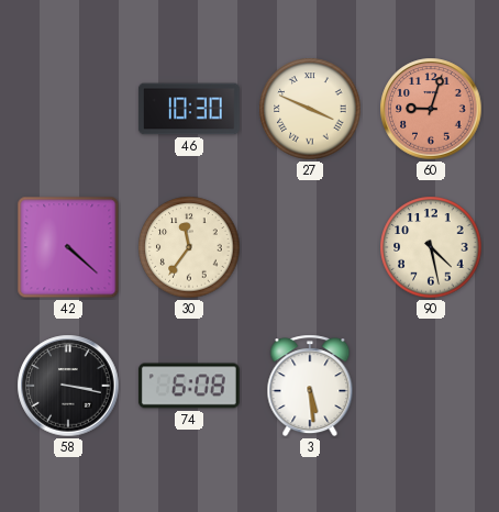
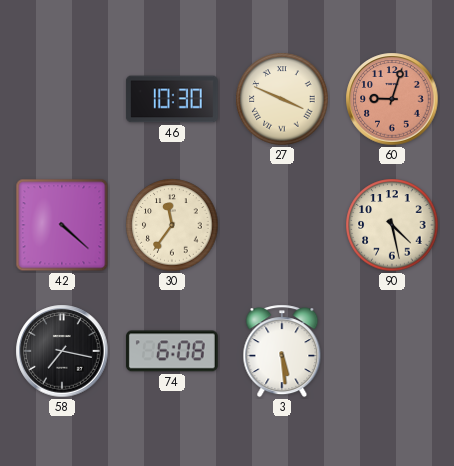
58: 3:17 -> 7:17 (62, 351)
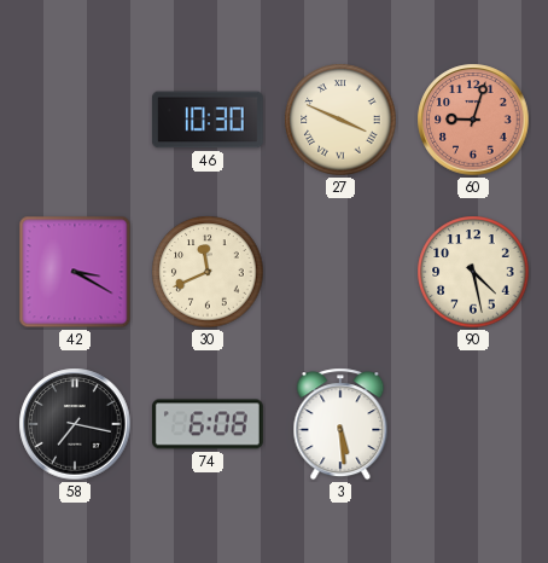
42: 4:22 -> 3:20 (75, 272)
30: 11:36 -> 11:41 (208, 272)
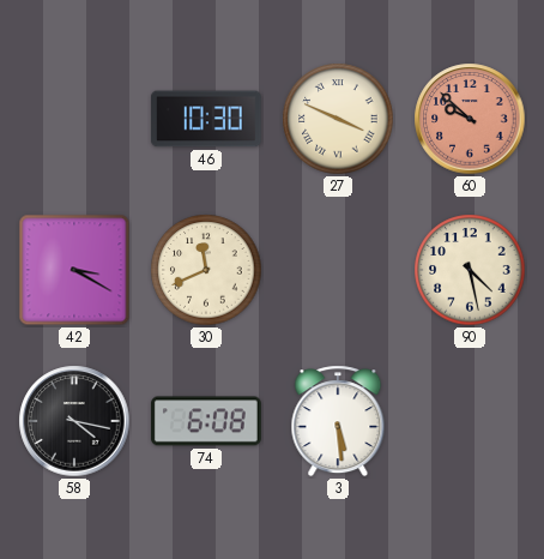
60: 9:03 -> 9:52 (470, 119)
58: 7:17 -> 4:17 (74, 421)
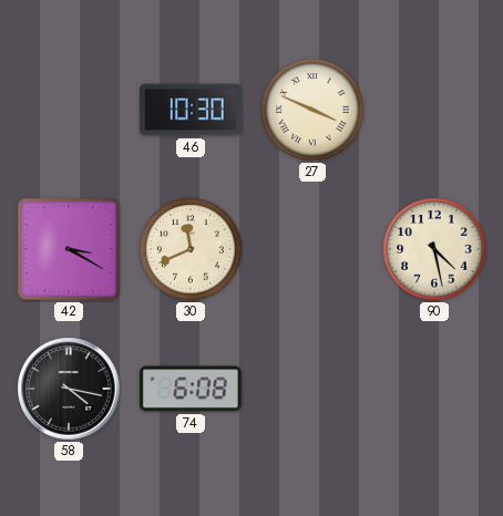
60: 9:52 -> none (470, 119)
3: 5:29 -> none (338, 421)
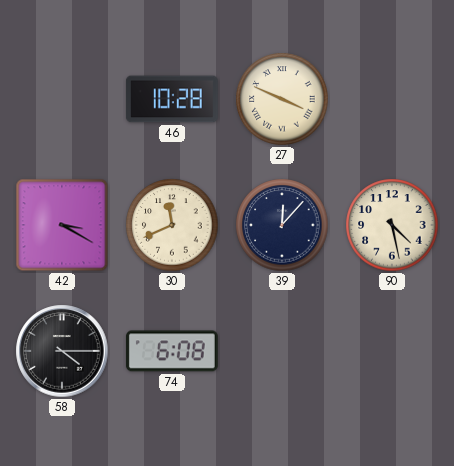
46: 10:30 -> 10:28 (172, 99)
39: none -> 12:07 (282, 225)
58: 4:17 -> 4:15 (62, 351)
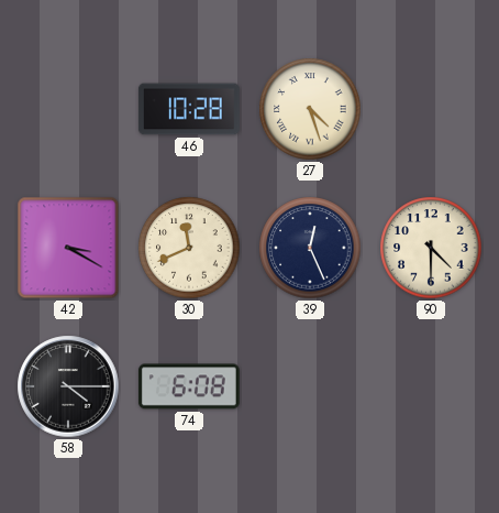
27: 3:49 -> 4:27 (310, 109)
39: 12:07 -> 12:26 (310, 248)
90: 4:28 -> 4:30 (431, 248)
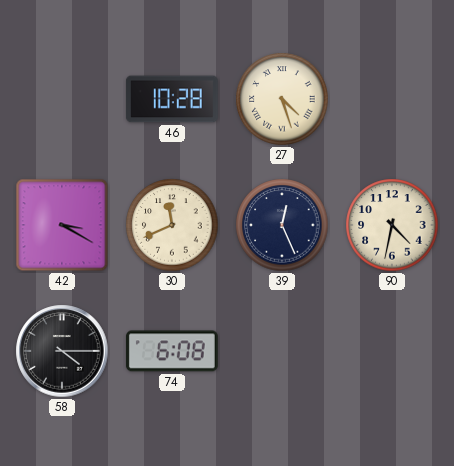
90: 4:30 -> 4:32 (392, 225)
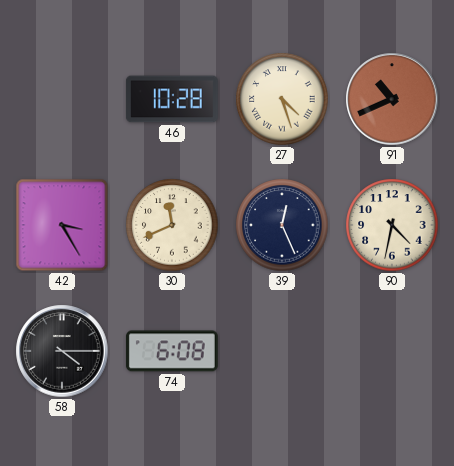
91: none -> 10:41 (392, 99)
42: 3:20 -> 3:25 (62, 225)
